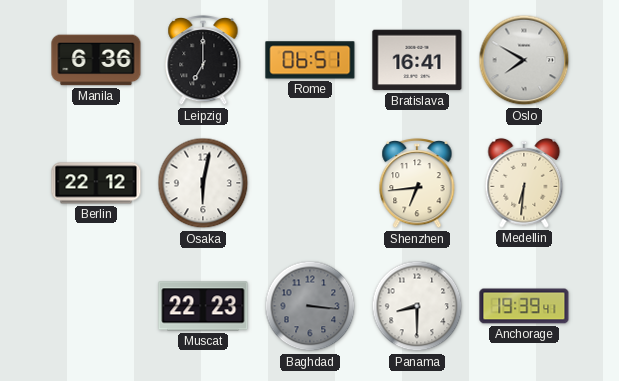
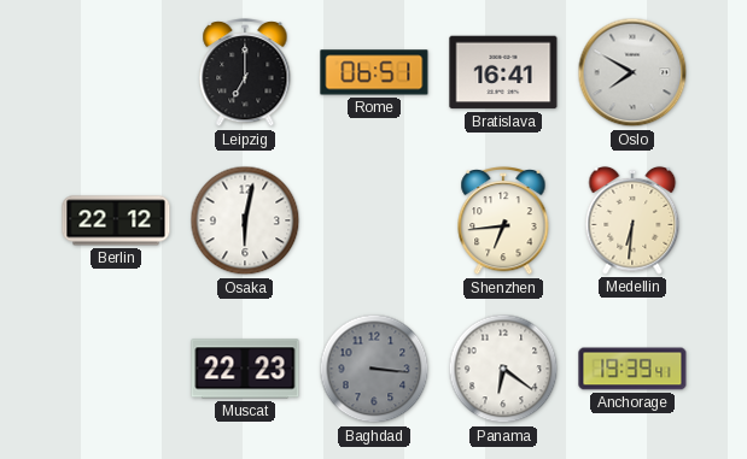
Manila: 6:36 -> none (96, 60)
Panama: 8:30 -> 6:21 (503, 369)
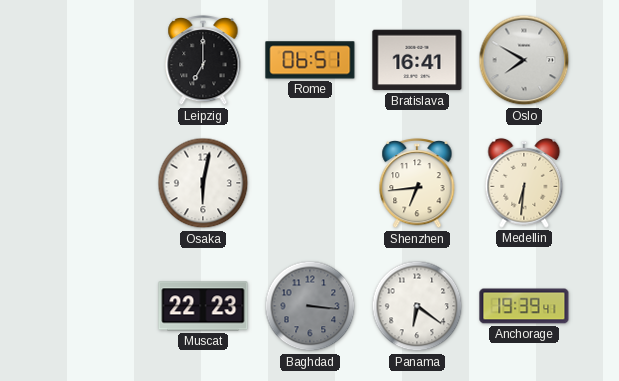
Berlin: 22:12 -> none (116, 220)
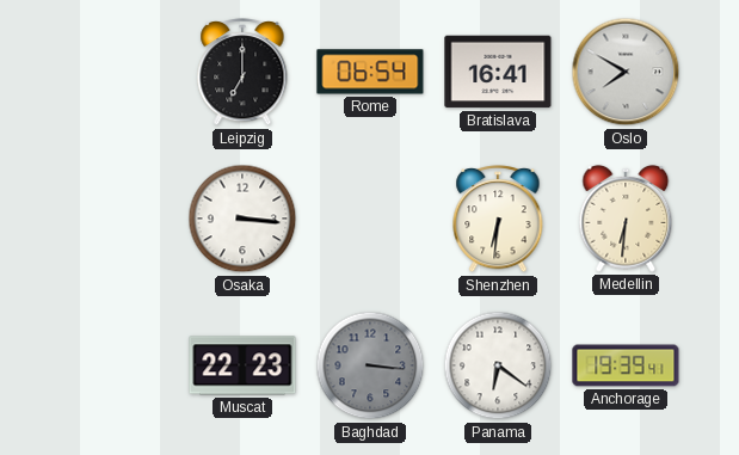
Rome: 06:51 -> 06:54 (370, 72)
Osaka: 6:02 -> 3:16 (242, 219)
Shenzhen: 6:44 -> 6:31 (498, 220)
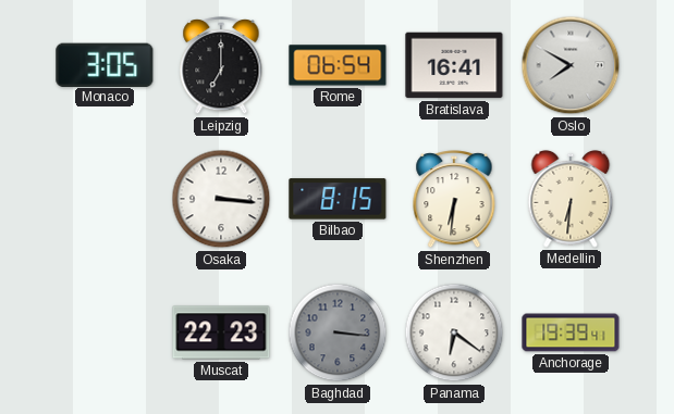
Monaco: none -> 3:05 (105, 64)
Bilbao: none -> 8:15 (338, 199)
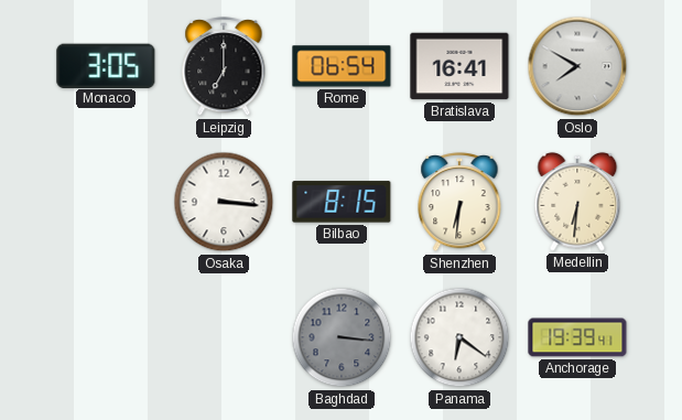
Muscat: 22:23 -> none (221, 333)
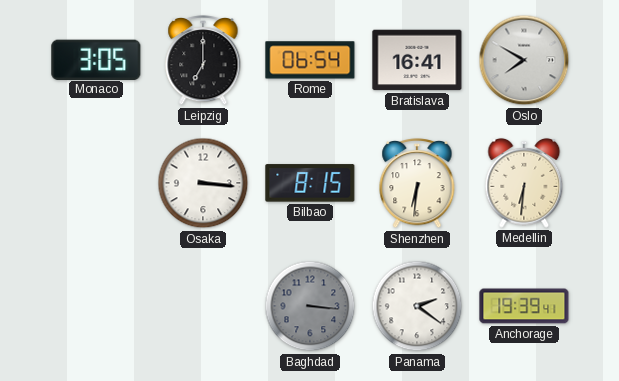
Panama: 6:21 -> 2:21 (417, 306)
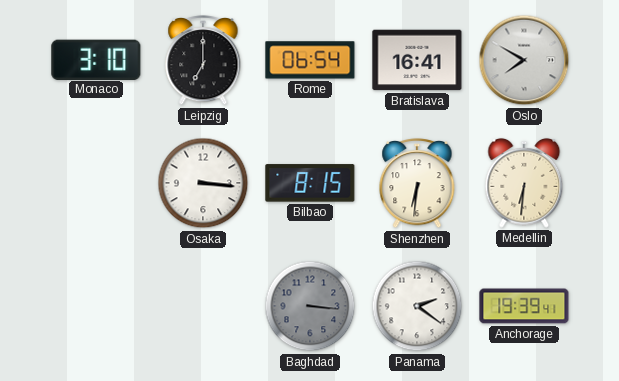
Monaco: 3:05 -> 3:10 (96, 59)
